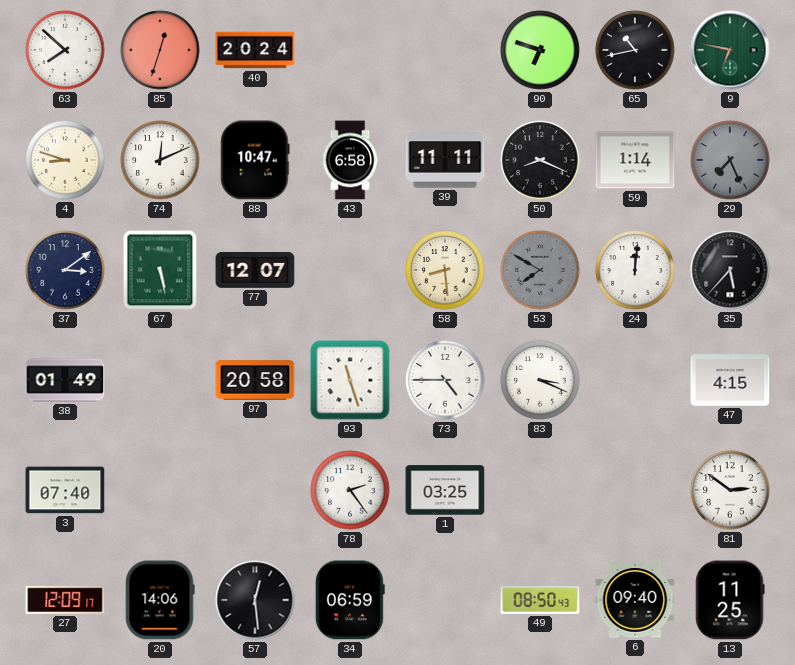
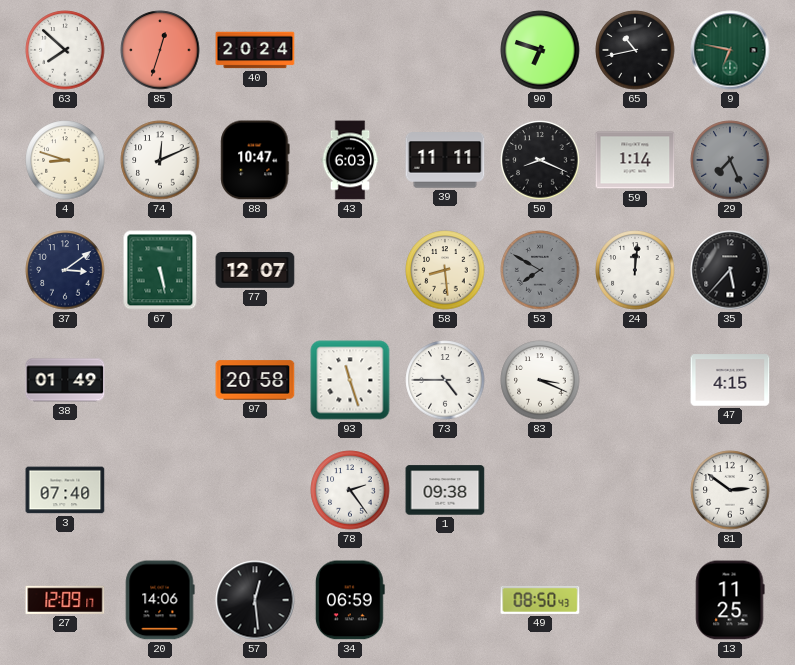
43: 6:58 -> 6:03 (350, 160)
1: 03:25 -> 09:38 (445, 490)
6: 09:40 -> none (635, 600)
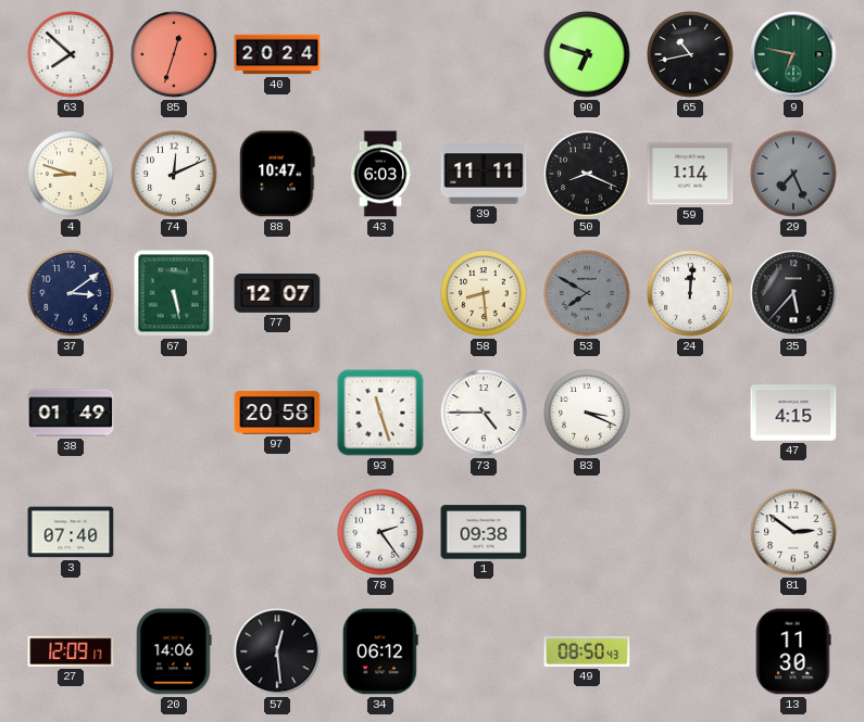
34: 06:59 -> 06:12 (380, 651)
13: 11:25 -> 11:30 (793, 651)
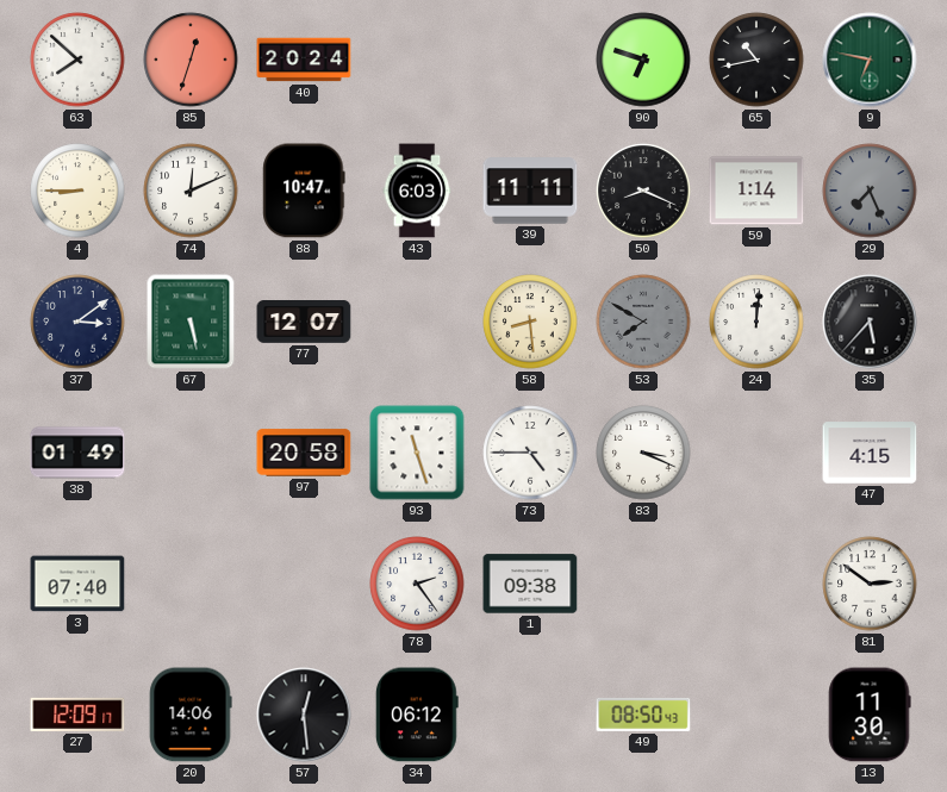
4: 8:48 -> 8:45 (77, 191)
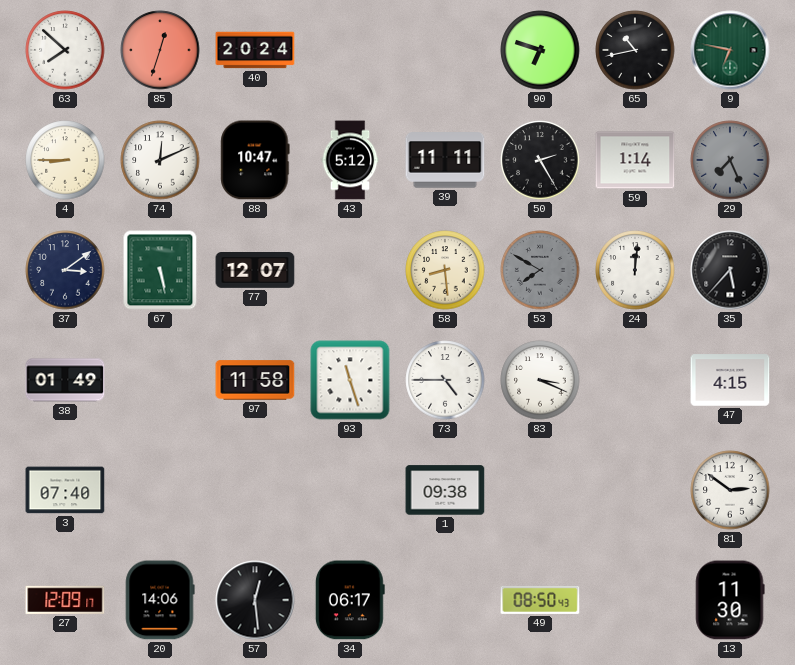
43: 6:03 -> 5:12 (350, 160)
50: 8:19 -> 2:25 (540, 160)
97: 20:58 -> 11:58 (255, 380)
78: 2:24 -> none (417, 584)
34: 06:12 -> 06:17 (350, 600)
